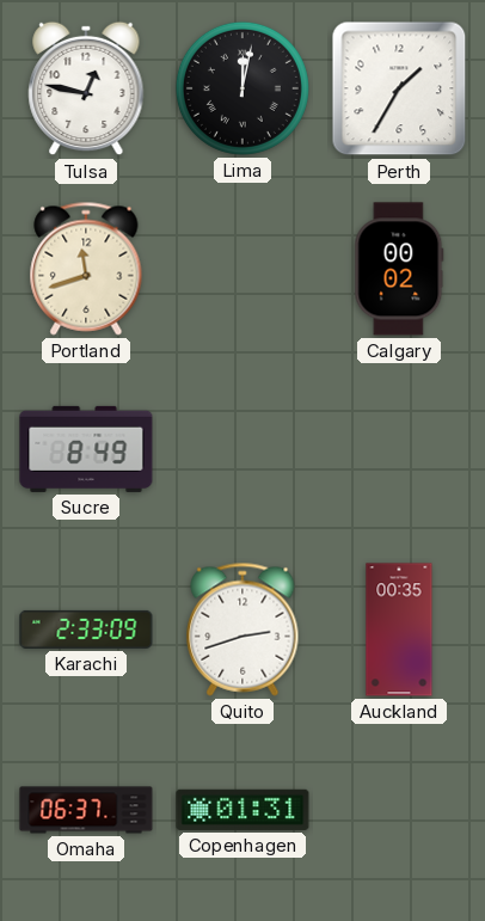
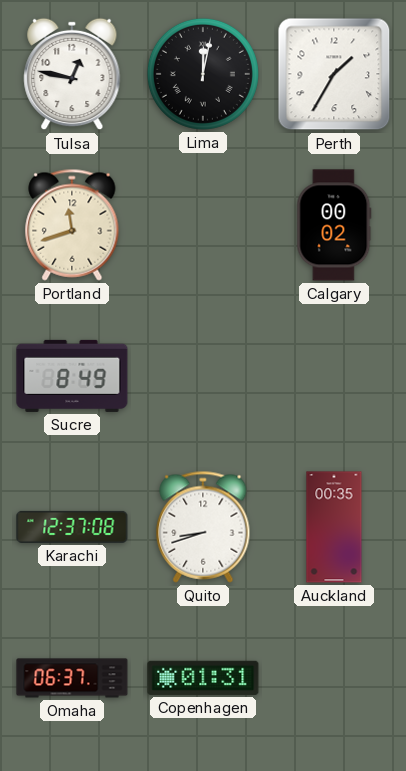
Karachi: 2:33 -> 12:37 (72, 527)
Quito: 2:42 -> 8:42 (203, 527)
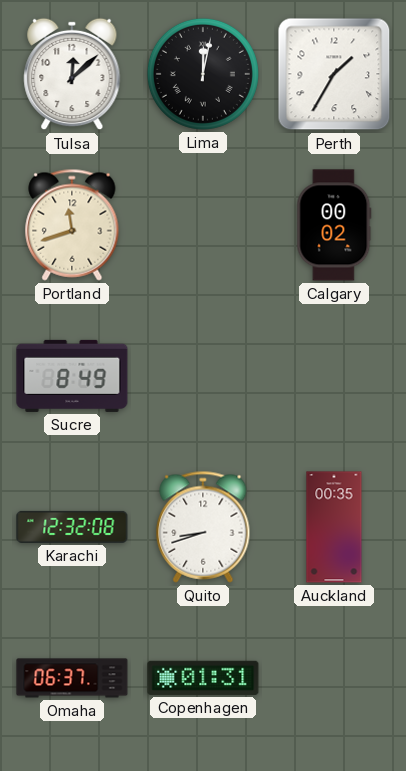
Tulsa: 12:47 -> 12:08 (72, 74)
Karachi: 12:37 -> 12:32 (72, 527)
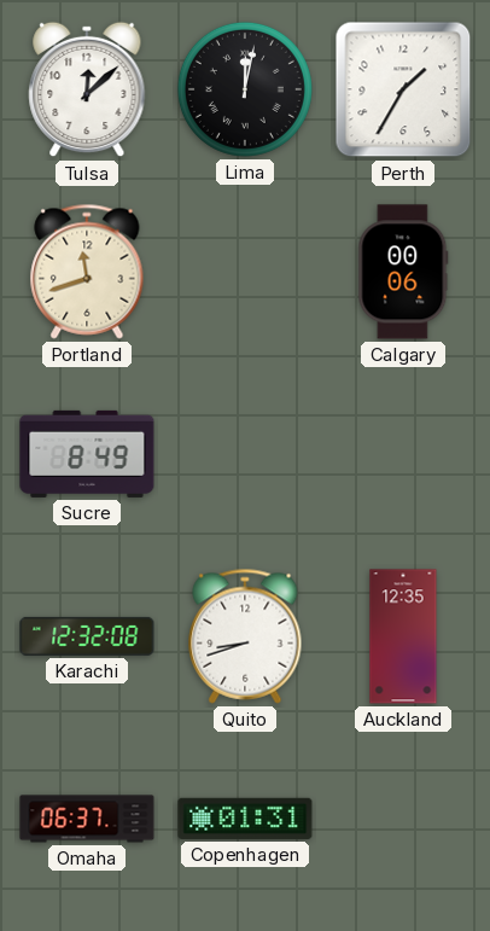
Calgary: 00:02 -> 00:06 (403, 272)
Auckland: 00:35 -> 12:35 (403, 636)
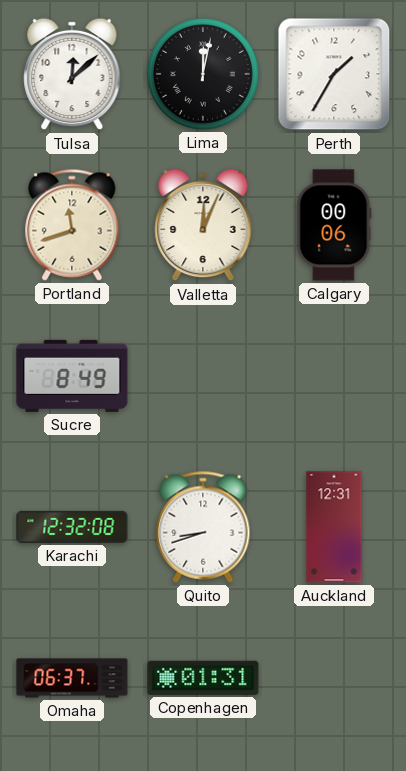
Valletta: none -> 12:04 (203, 225)
Auckland: 12:35 -> 12:31 (334, 527)
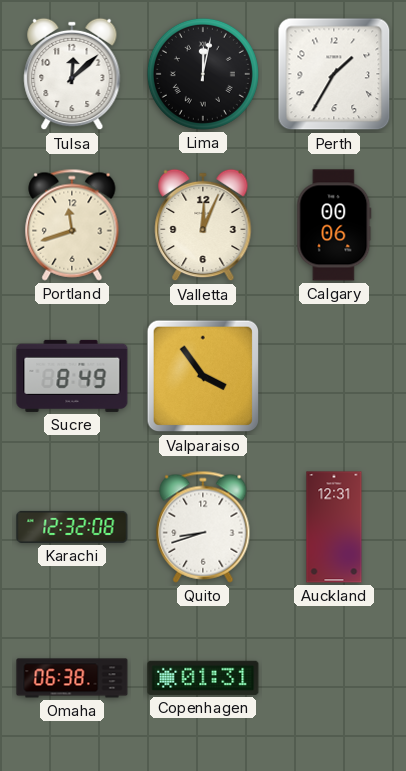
Valparaiso: none -> 3:54 (203, 376)
Omaha: 06:37 -> 06:38 (72, 678)
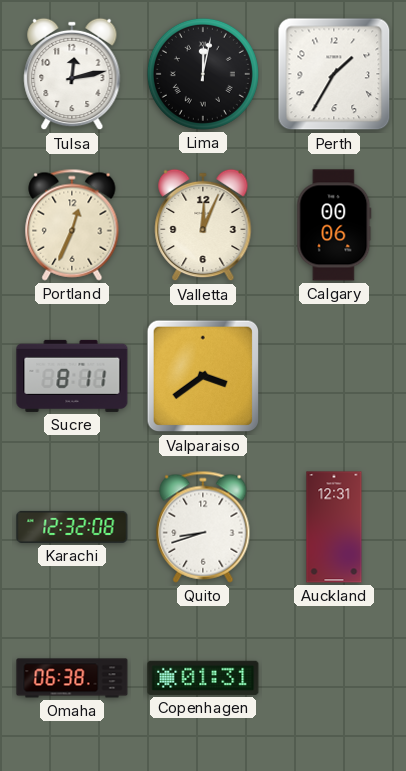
Tulsa: 12:08 -> 12:13 (72, 74)
Portland: 11:42 -> 12:34 (72, 225)
Sucre: 8:49 -> 8:11 (72, 376)
Valparaiso: 3:54 -> 3:39 (203, 376)
